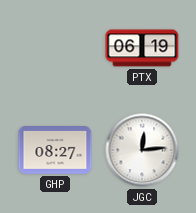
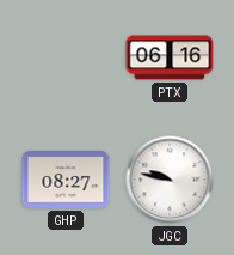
PTX: 06:19 -> 06:16 (170, 57)
JGC: 12:14 -> 9:47 (170, 180)
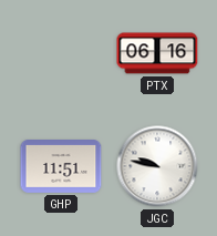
GHP: 08:27 -> 11:51 (61, 167)
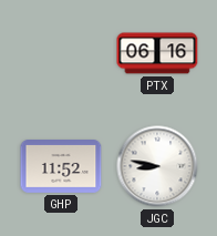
GHP: 11:51 -> 11:52 (61, 167)
JGC: 9:47 -> 8:47 (157, 166)
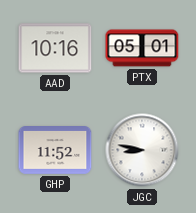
AAD: none -> 10:16 (55, 48)
PTX: 06:16 -> 05:01 (142, 48)
